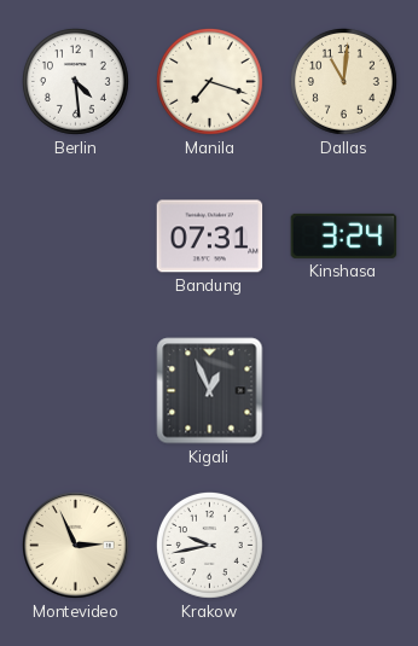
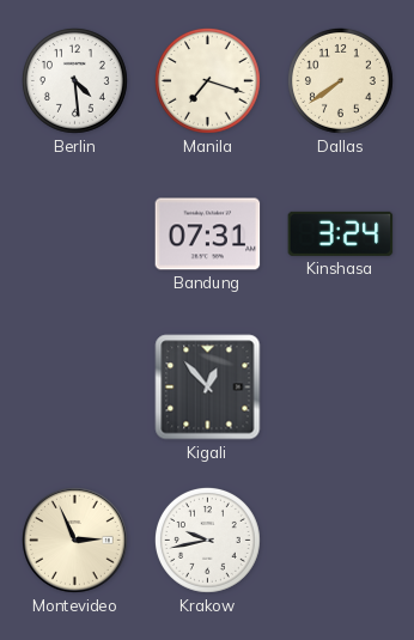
Dallas: 11:01 -> 7:39 (340, 80)
Kigali: 12:56 -> 12:53 (208, 388)
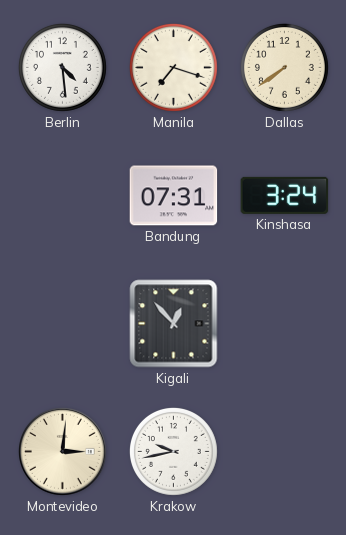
Montevideo: 2:56 -> 3:01 (63, 452)
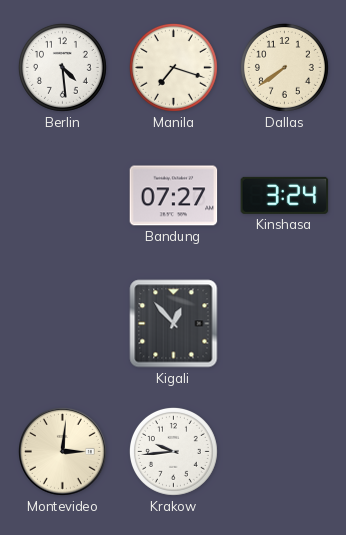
Bandung: 07:31 -> 07:27 (174, 196)
Krakow: 9:43 -> 9:44 (173, 451)
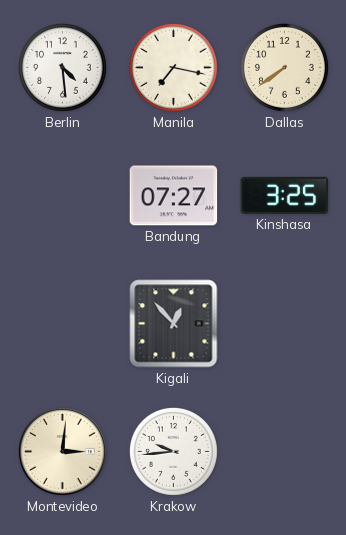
Manila: 7:18 -> 7:17 (173, 67)
Kinshasa: 3:24 -> 3:25 (285, 195)
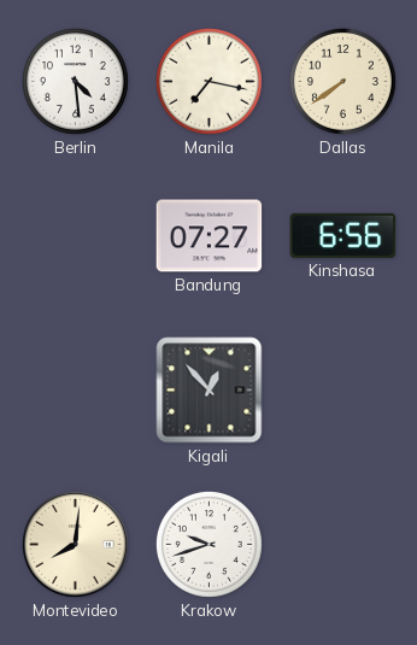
Kinshasa: 3:25 -> 6:56 (343, 235)
Montevideo: 3:01 -> 8:01 (76, 545)
Krakow: 9:44 -> 9:42 (208, 544)
